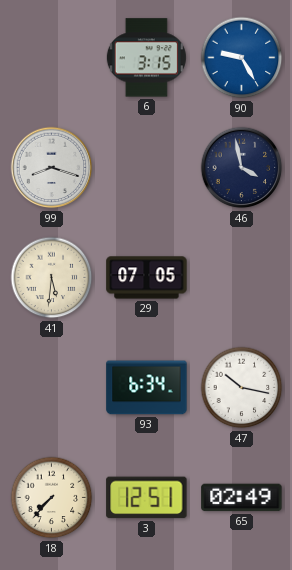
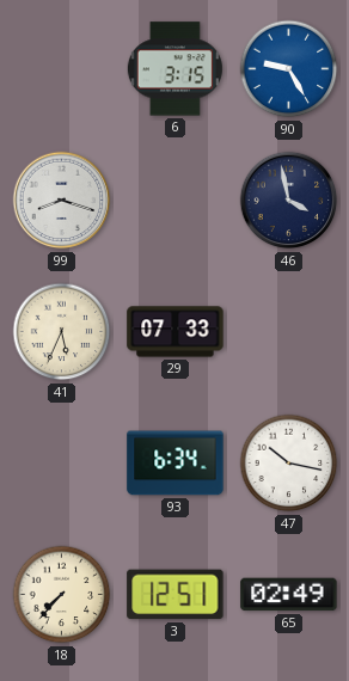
41: 5:31 -> 5:34 (62, 332)
29: 07:05 -> 07:33 (176, 332)
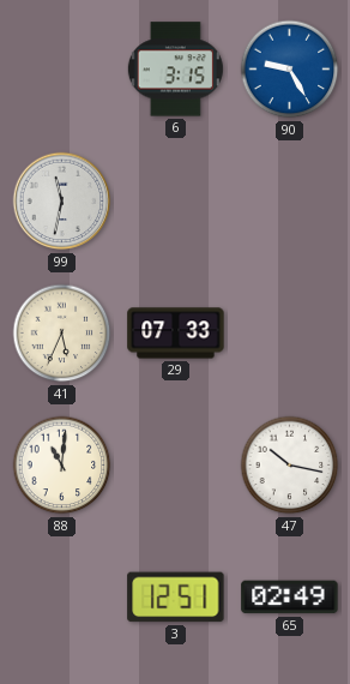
99: 8:18 -> 11:32 (62, 202)
46: 3:58 -> none (289, 201)
88: none -> 11:01 (62, 466)
93: 6:34 -> none (176, 464)
18: 7:37 -> none (62, 595)
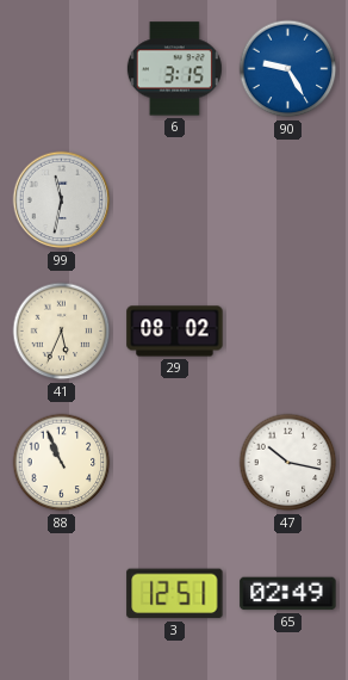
29: 07:33 -> 08:02 (175, 332)
88: 11:01 -> 10:56 (62, 463)
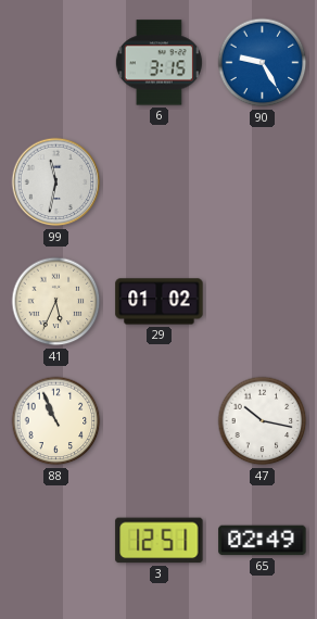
29: 08:02 -> 01:02 (160, 302)
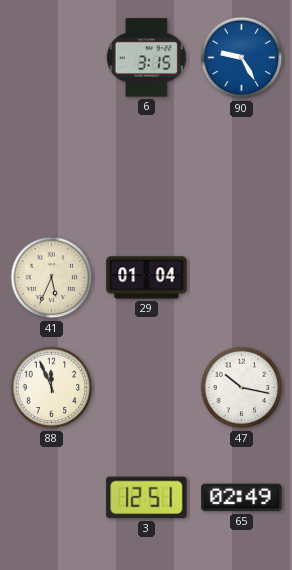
99: 11:32 -> none (56, 182)
29: 01:02 -> 01:04 (147, 278)
88: 10:56 -> 11:56 (52, 388)
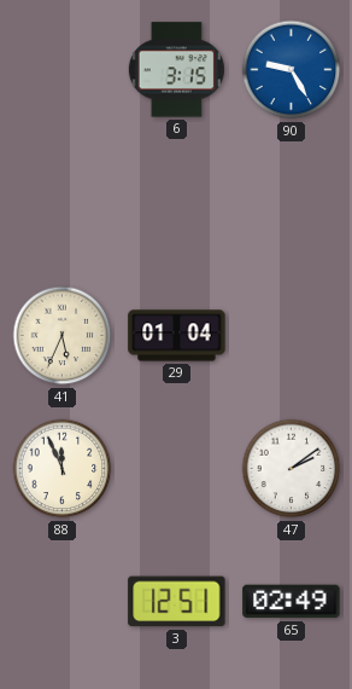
47: 10:17 -> 2:09 (292, 469)
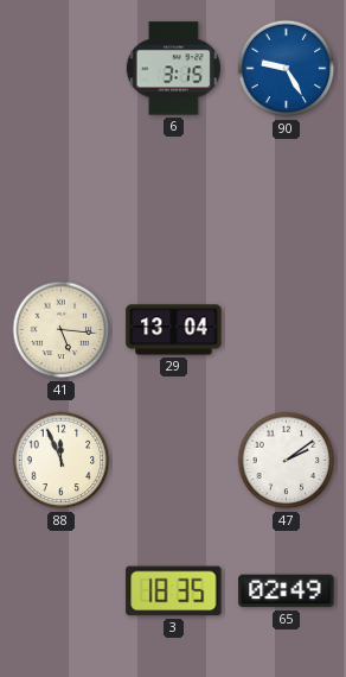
41: 5:34 -> 5:16 (62, 330)
29: 01:04 -> 13:04 (174, 330)
3: 12:51 -> 18:35 (174, 591)
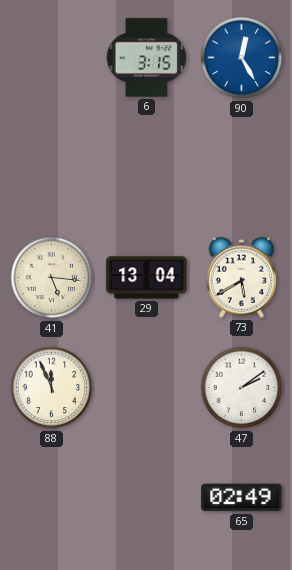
90: 9:25 -> 12:25 (242, 58)
73: none -> 5:40 (242, 277)
3: 18:35 -> none (174, 591)
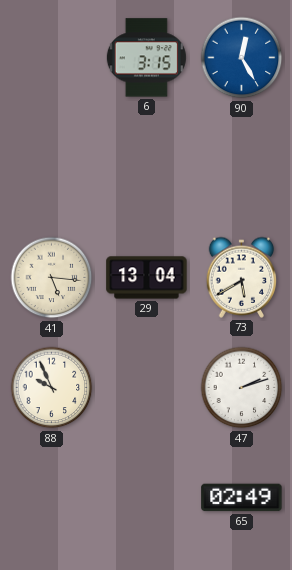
88: 11:56 -> 9:56 (52, 388)
47: 2:09 -> 2:12 (242, 388)
